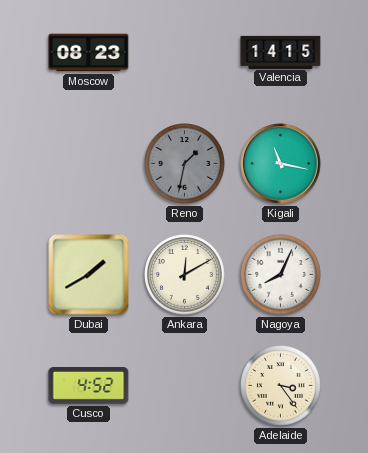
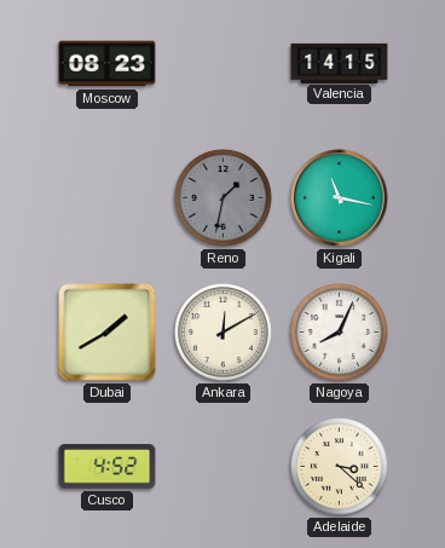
Adelaide: 3:24 -> 3:22 (340, 467)
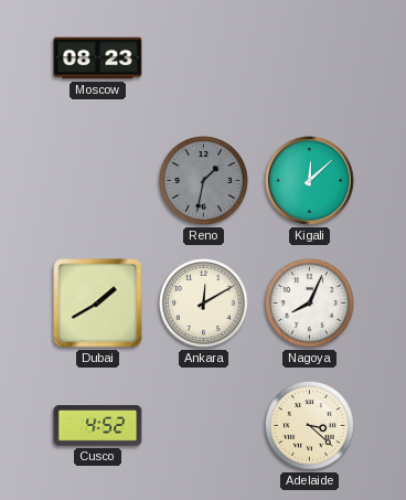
Valencia: 14:15 -> none (340, 63)
Kigali: 11:17 -> 12:08 (310, 181)
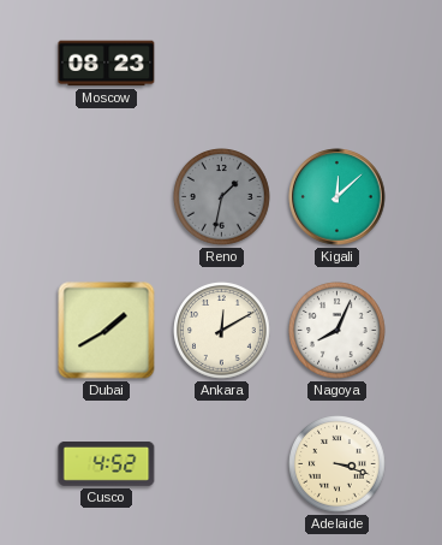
Adelaide: 3:22 -> 3:18 (338, 464)
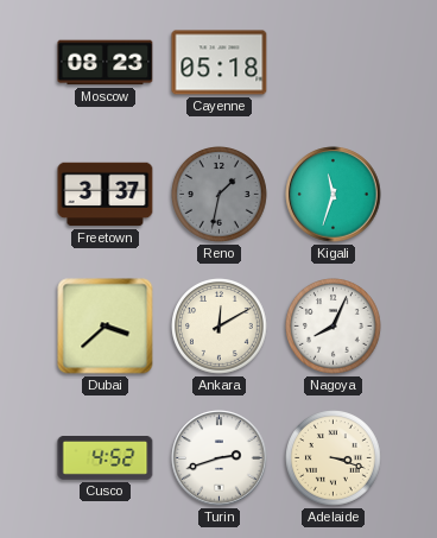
Cayenne: none -> 05:18 (220, 63)
Freetown: none -> 3:37 (106, 195)
Kigali: 12:08 -> 11:33 (334, 195)
Dubai: 1:40 -> 3:38 (106, 327)
Turin: none -> 2:42 (220, 458)
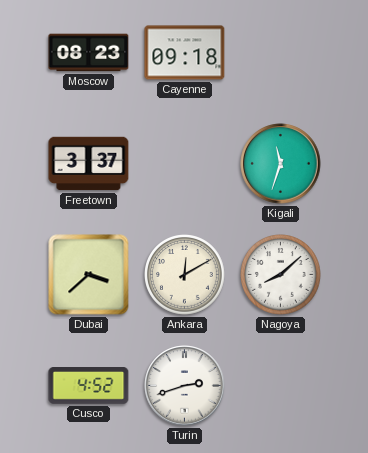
Cayenne: 05:18 -> 09:18 (185, 53)
Reno: 1:32 -> none (220, 195)
Nagoya: 8:04 -> 8:08 (281, 275)
Adelaide: 3:18 -> none (334, 458)
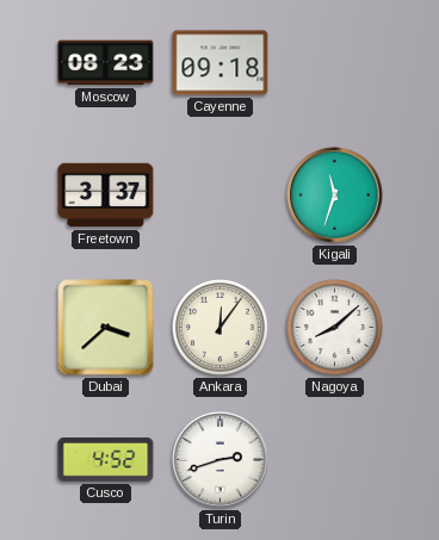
Ankara: 12:10 -> 12:06 (221, 328)
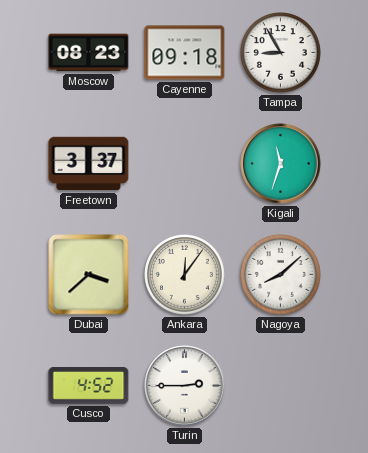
Tampa: none -> 8:55 (281, 53)
Turin: 2:42 -> 2:45 (185, 386)
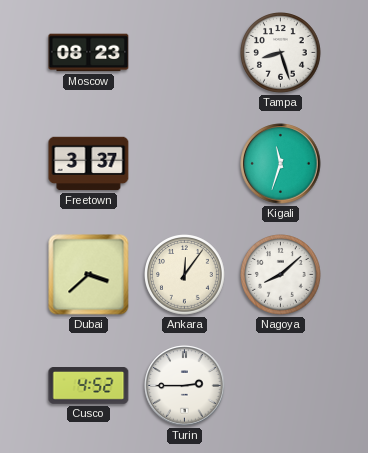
Cayenne: 09:18 -> none (185, 53)
Tampa: 8:55 -> 8:27 (281, 53)
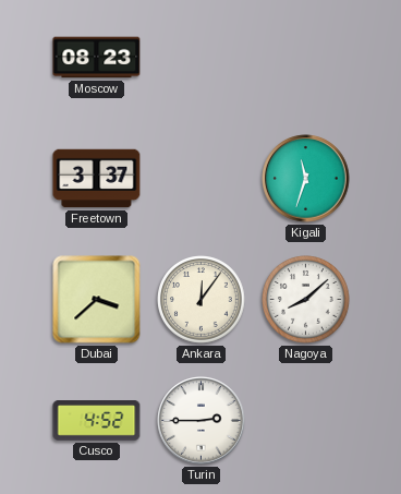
Tampa: 8:27 -> none (281, 53)
